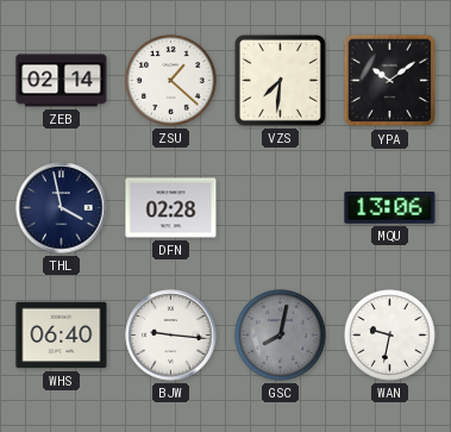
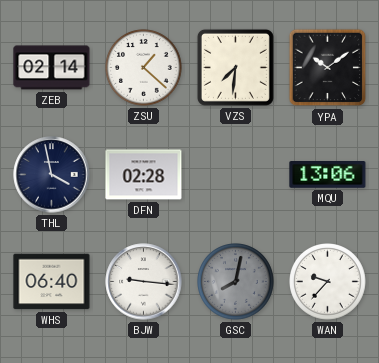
WAN: 9:32 -> 9:37 (328, 282)
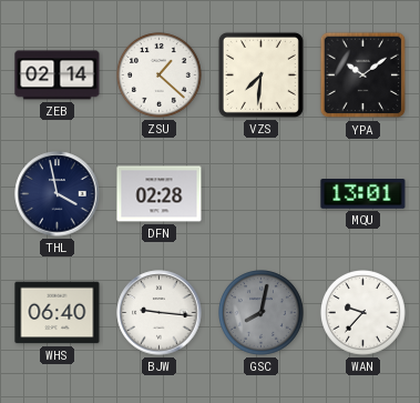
MQU: 13:06 -> 13:01 (363, 194)
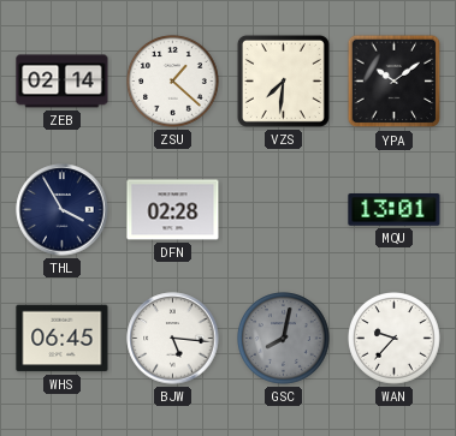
THL: 3:58 -> 3:55 (63, 210)
WHS: 06:40 -> 06:45 (63, 339)
BJW: 9:16 -> 5:16 (173, 339)
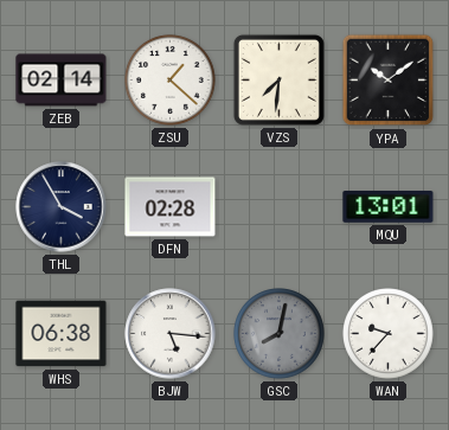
WHS: 06:45 -> 06:38 (62, 334)
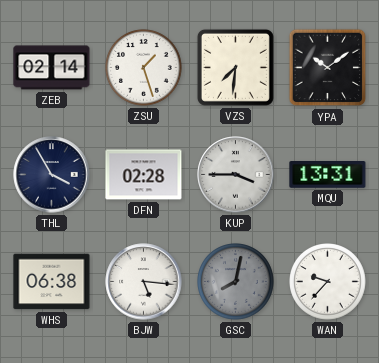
ZSU: 1:22 -> 1:27 (144, 68)
KUP: none -> 3:45 (236, 175)
MQU: 13:01 -> 13:31 (328, 175)
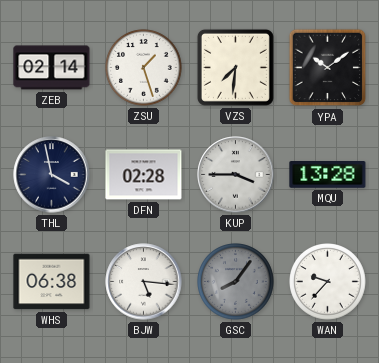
THL: 3:55 -> 3:58 (52, 175)
MQU: 13:31 -> 13:28 (328, 175)
GSC: 8:02 -> 8:06 (236, 282)
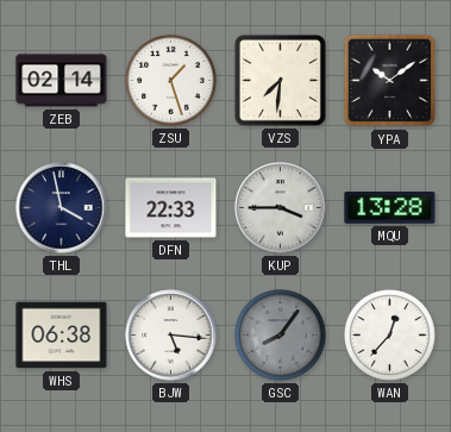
DFN: 02:28 -> 22:33 (171, 208)
WAN: 9:37 -> 12:37 (390, 336)
